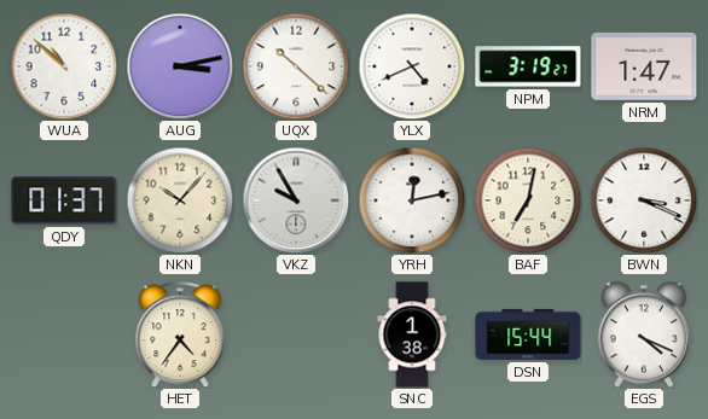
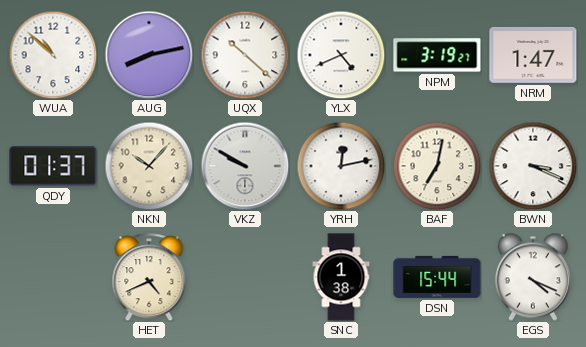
AUG: 3:13 -> 8:13 (149, 55)
VKZ: 9:55 -> 9:50 (245, 166)
HET: 4:36 -> 4:41 (149, 277)
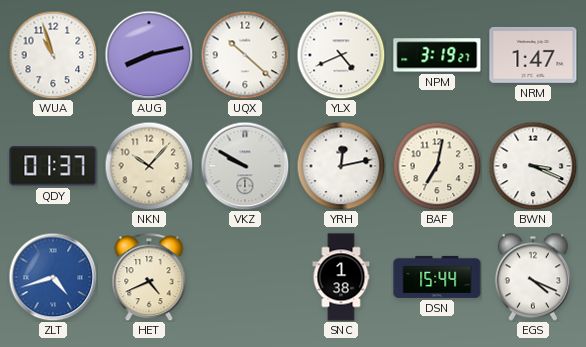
WUA: 10:52 -> 10:57 (53, 55)
ZLT: none -> 4:42 (53, 277)
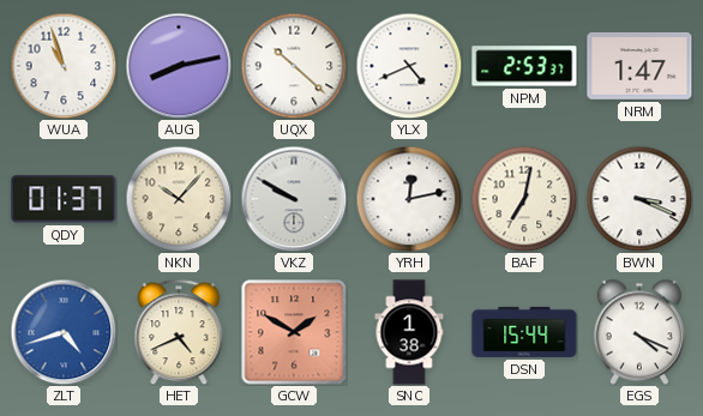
NPM: 3:19 -> 2:53 (524, 66)
GCW: none -> 1:50 (294, 332)
